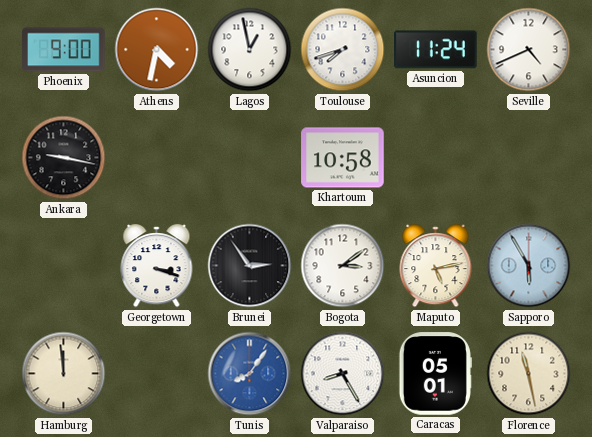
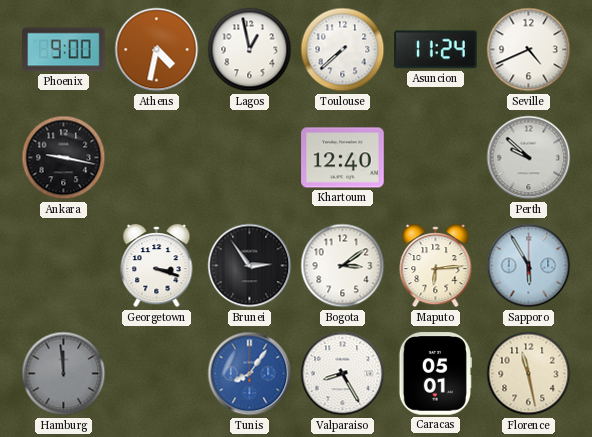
Toulouse: 7:42 -> 7:38 (343, 50)
Khartoum: 10:58 -> 12:40 (343, 158)
Perth: none -> 9:52 (529, 158)
Maputo: 5:13 -> 6:14 (436, 266)
Hamburg dial: cream -> grey (64, 374)
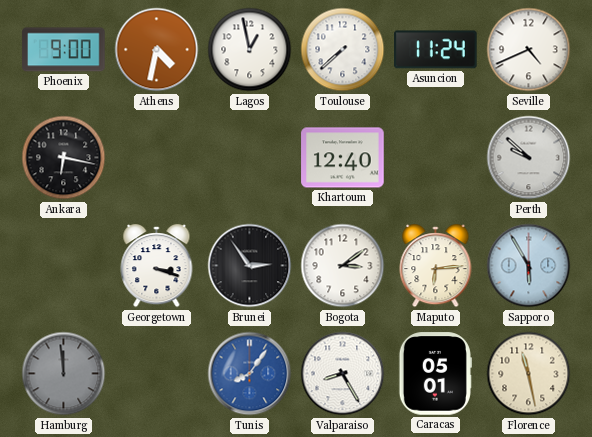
Ankara: 9:17 -> 6:17 (64, 158)
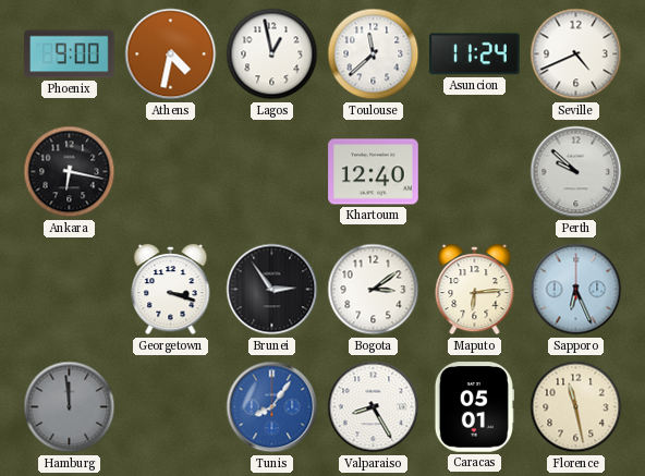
Toulouse: 7:38 -> 11:38 (374, 54)
Sapporo: 5:55 -> 6:26 (576, 290)
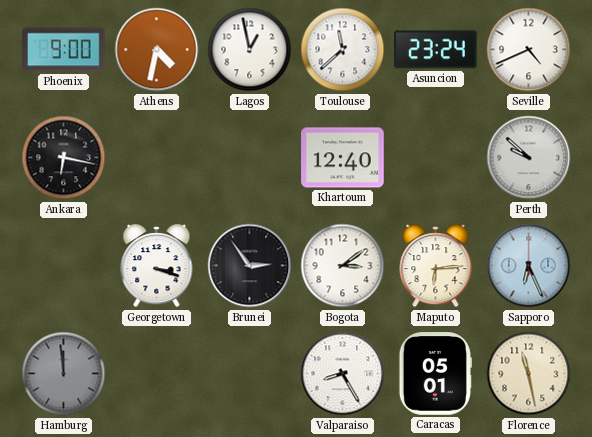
Asuncion: 11:24 -> 23:24 (436, 50)
Tunis: 8:06 -> none (272, 407)
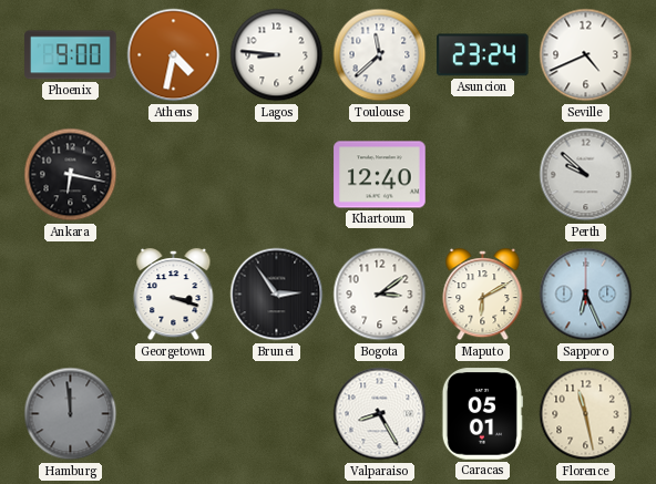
Lagos: 12:58 -> 8:46 (277, 55)
Maputo: 6:14 -> 6:10 (483, 295)
